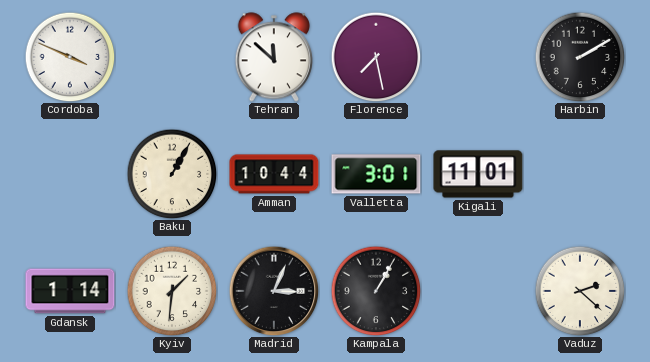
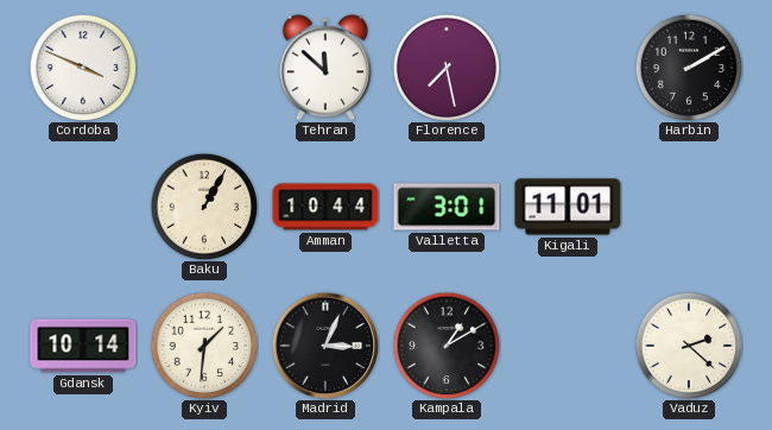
Gdansk: 1:14 -> 10:14 (83, 346)
Kampala: 1:05 -> 1:10 (447, 346)
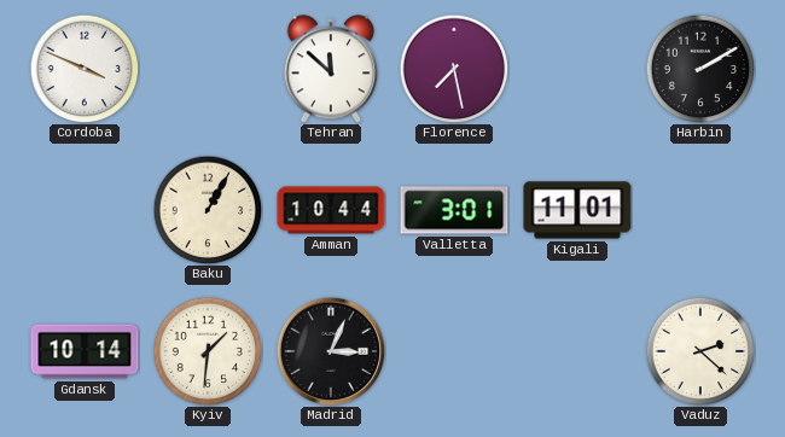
Kampala: 1:10 -> none (447, 346)
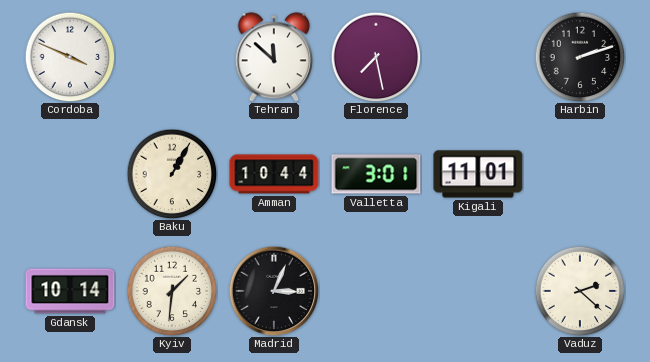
Harbin: 2:10 -> 2:12 (580, 57)
